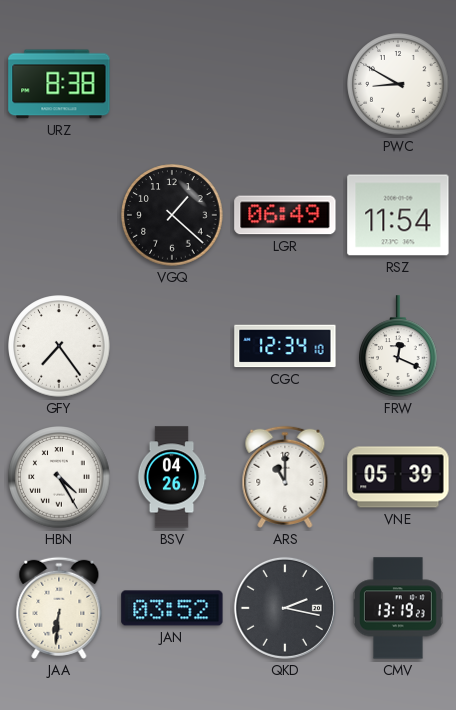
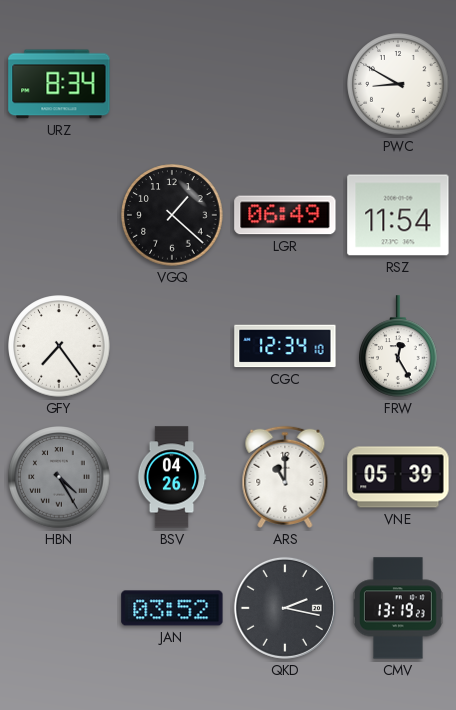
URZ: 8:38 -> 8:34 (59, 84)
FRW: 12:19 -> 12:25 (399, 346)
HBN dial: white -> grey (59, 477)
JAA: 6:31 -> none (59, 608)
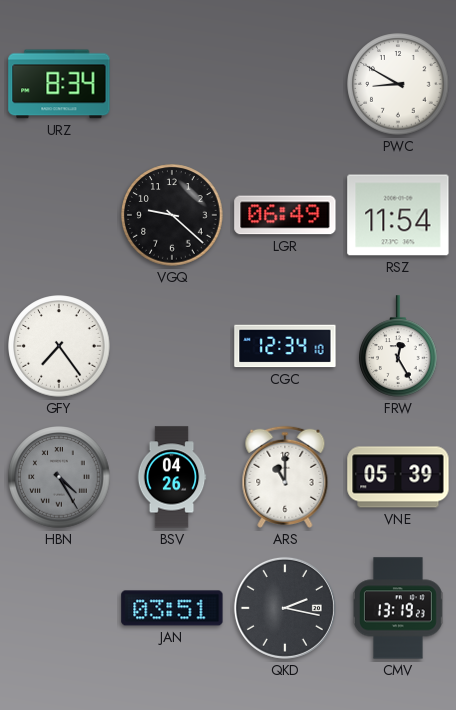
VGQ: 1:22 -> 9:22 (172, 215)
JAN: 03:52 -> 03:51 (172, 608)
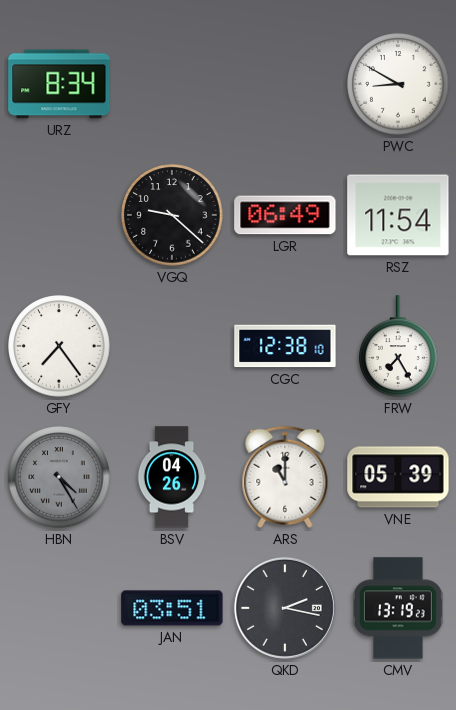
CGC: 12:34 -> 12:38 (285, 346)
FRW: 12:25 -> 7:25 (399, 346)
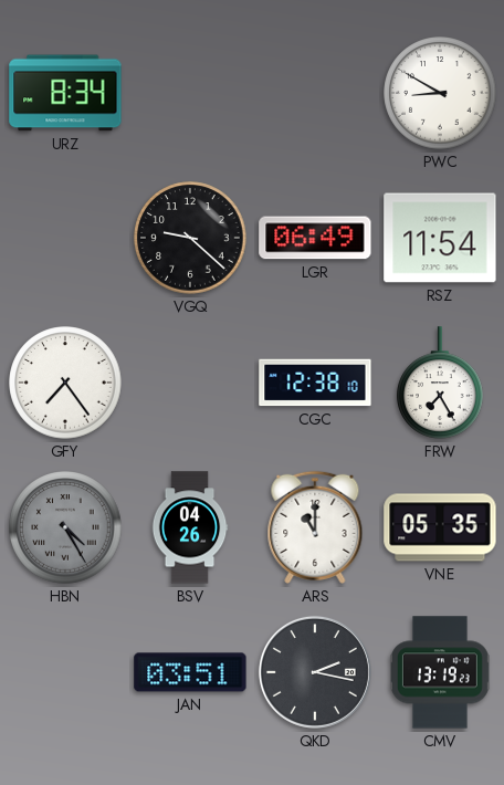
VNE: 05:39 -> 05:35 (440, 527)
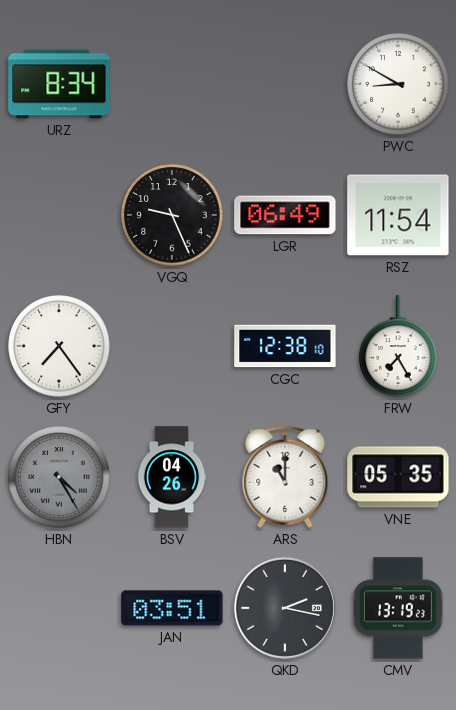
VGQ: 9:22 -> 9:26 (172, 215)
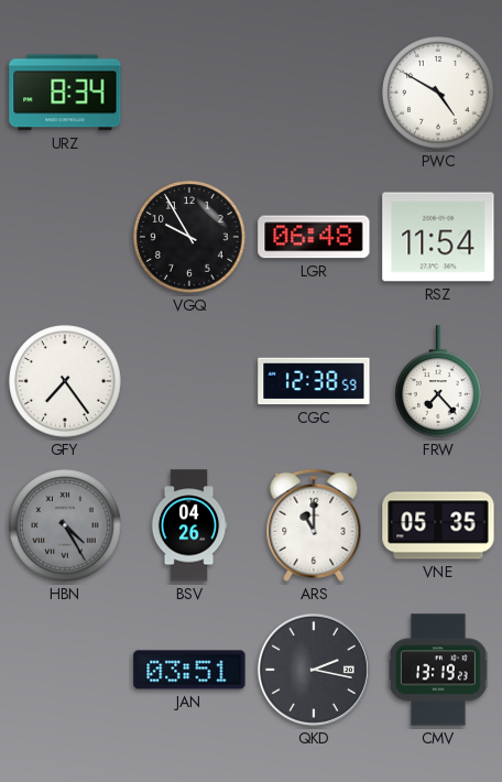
PWC: 8:50 -> 4:50 (438, 93)
VGQ: 9:26 -> 9:55 (189, 237)
LGR: 06:49 -> 06:48 (314, 237)
CGC: 12:38:10 -> 12:38:59 (314, 381)
FRW: 7:25 -> 7:23 (439, 381)
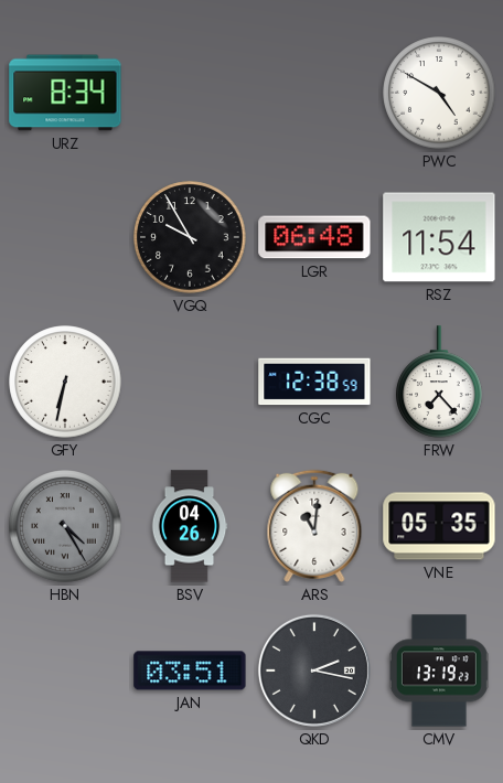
GFY: 7:24 -> 6:32 (65, 382)
ARS: 11:00 -> 11:01 (314, 526)
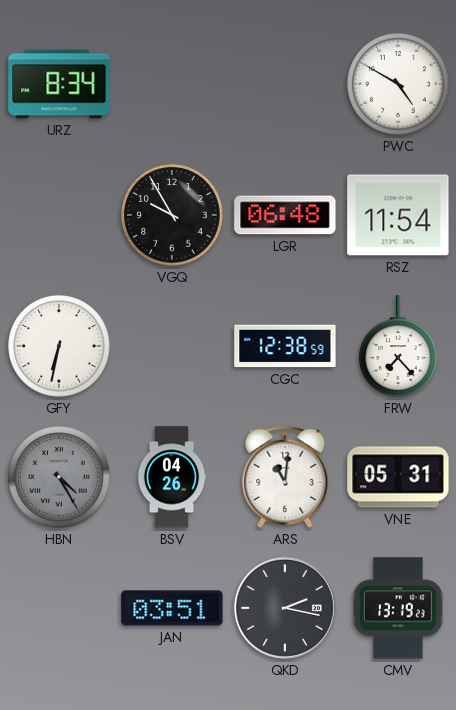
VNE: 05:35 -> 05:31 (398, 477)
